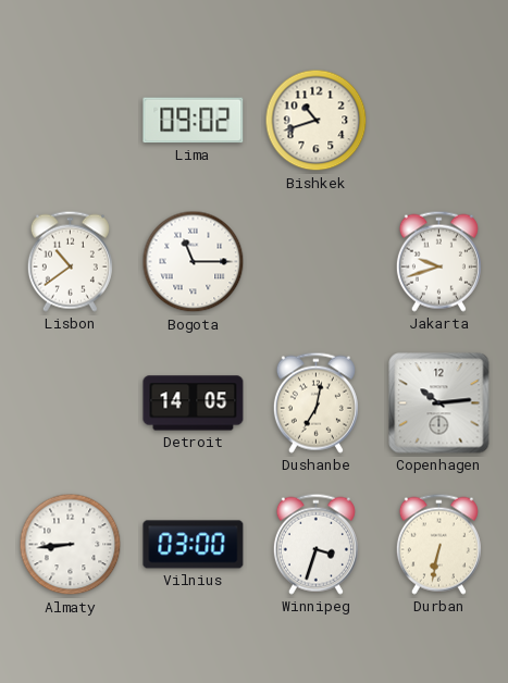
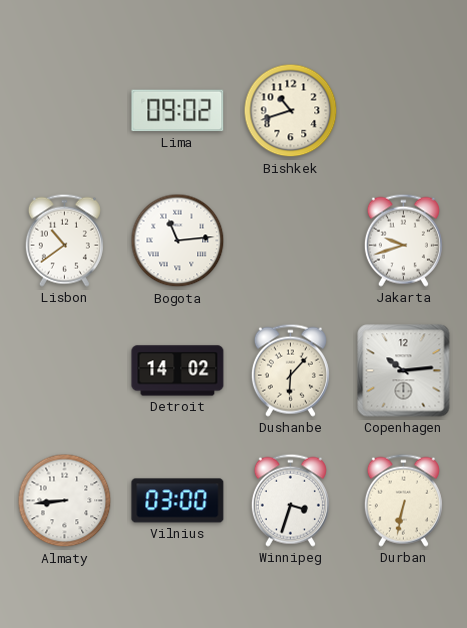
Bogota: 11:15 -> 11:14 (178, 241)
Detroit: 14:05 -> 14:02 (178, 371)
Dushanbe: 7:02 -> 6:07 (290, 370)
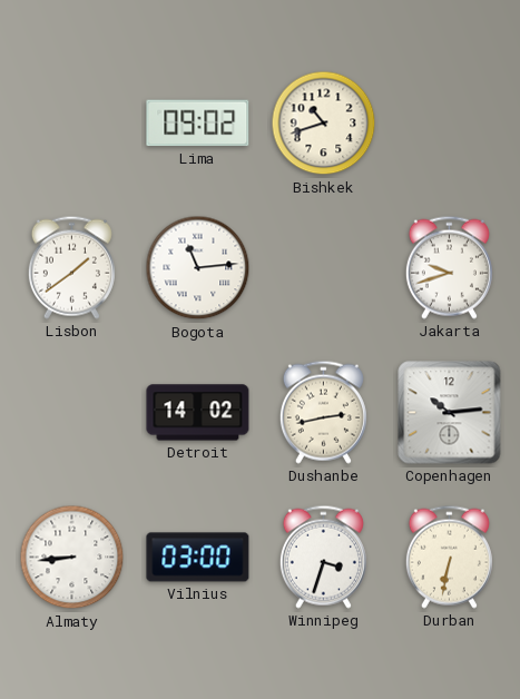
Lisbon: 10:39 -> 1:39 (71, 267)
Dushanbe: 6:07 -> 2:43 (323, 412)
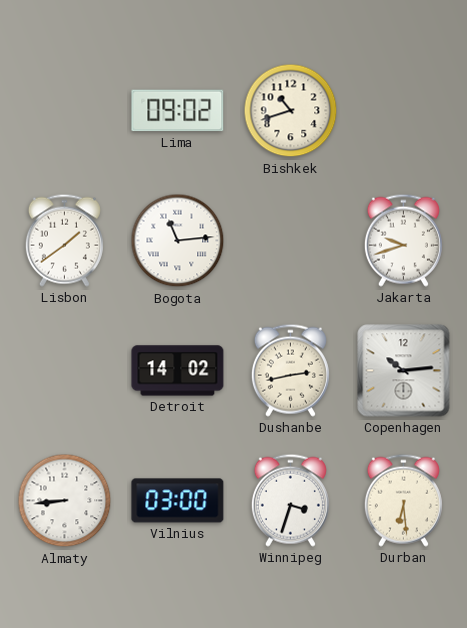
Durban: 6:32 -> 6:29 (403, 500)
